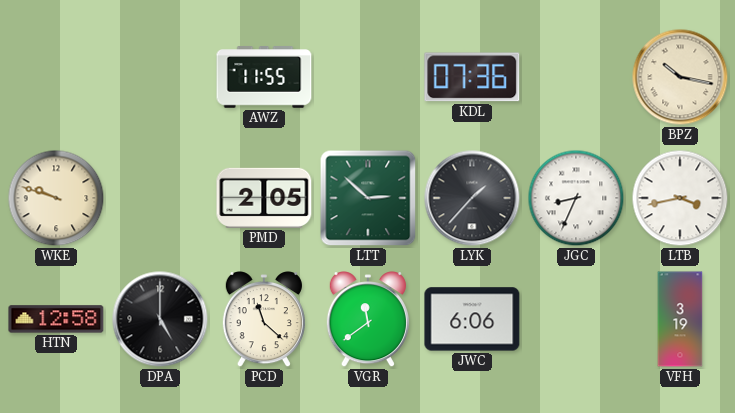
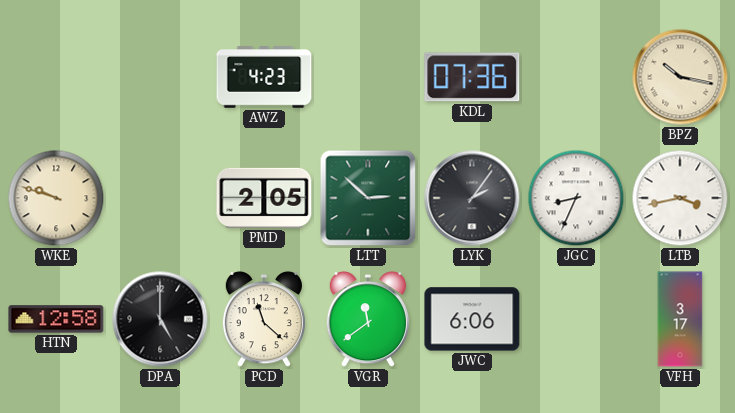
AWZ: 11:55 -> 4:23 (264, 77)
LYK: 1:37 -> 2:06 (472, 198)
VFH: 3:19 -> 3:17 (680, 319)
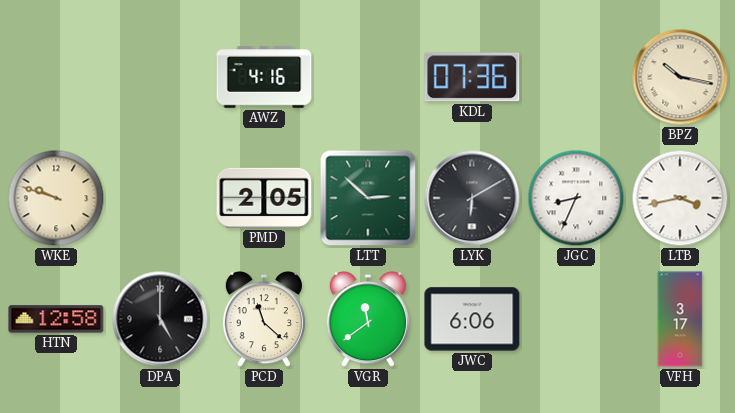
AWZ: 4:23 -> 4:16 (264, 77)
LYK: 2:06 -> 6:10 (472, 198)
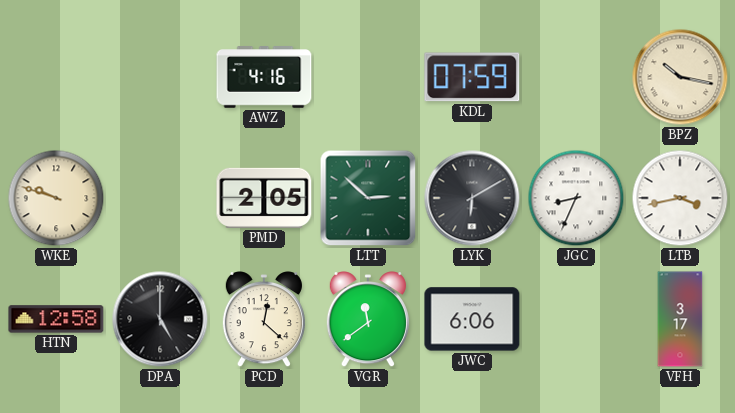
KDL: 07:36 -> 07:59 (472, 77)
PCD: 11:22 -> 12:22 (264, 320)
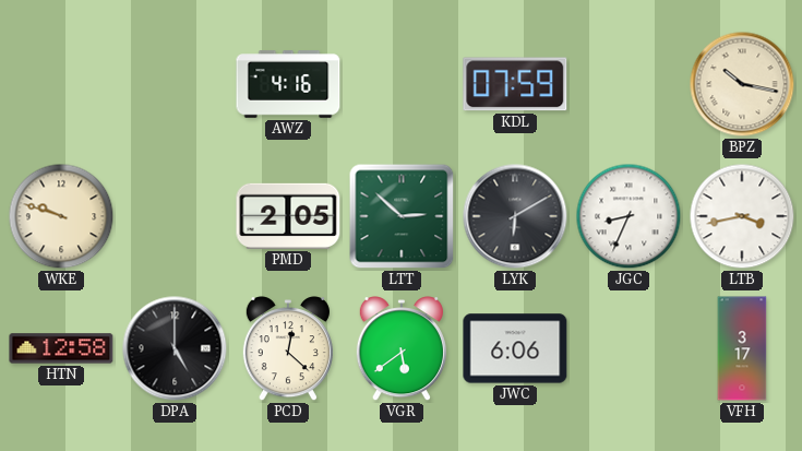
VGR: 11:39 -> 5:39 (402, 349)
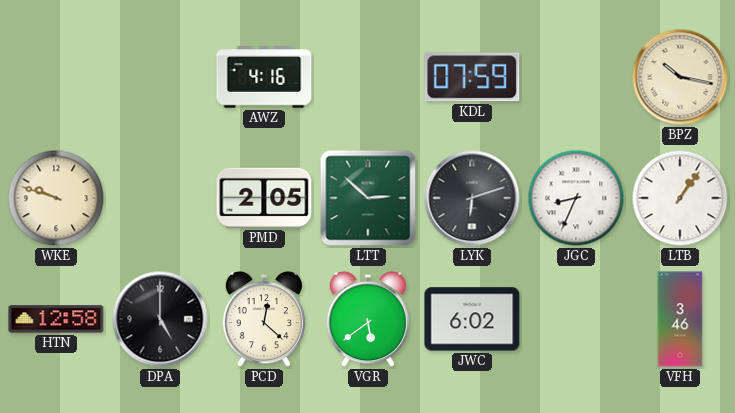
LYK: 6:10 -> 6:12 (472, 198)
LTB: 3:43 -> 1:06 (680, 198)
JWC: 6:06 -> 6:02 (472, 319)
VFH: 3:17 -> 3:46 (680, 319)
